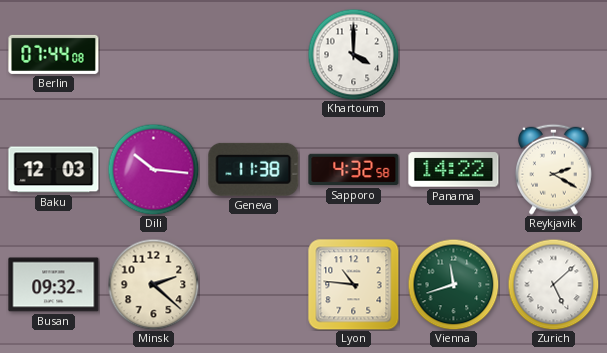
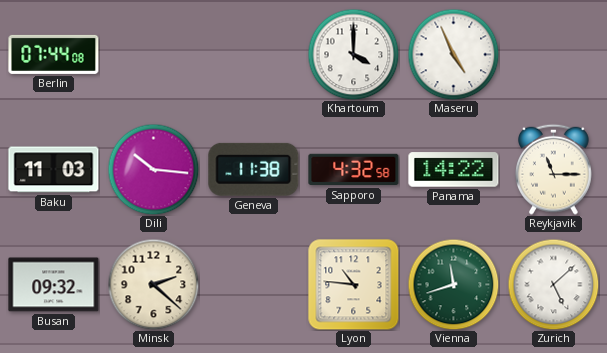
Maseru: none -> 4:56 (453, 54)
Baku: 12:03 -> 11:03 (54, 170)
Reykjavik: 2:20 -> 11:15 (554, 169)
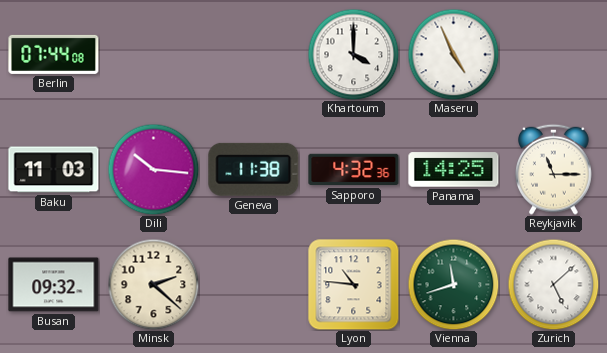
Sapporo: 4:32:58 -> 4:32:36 (354, 170)
Panama: 14:22 -> 14:25 (454, 170)
